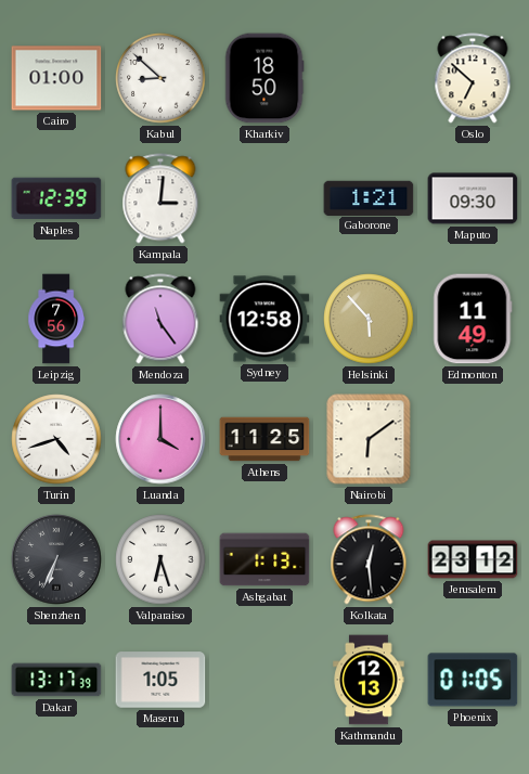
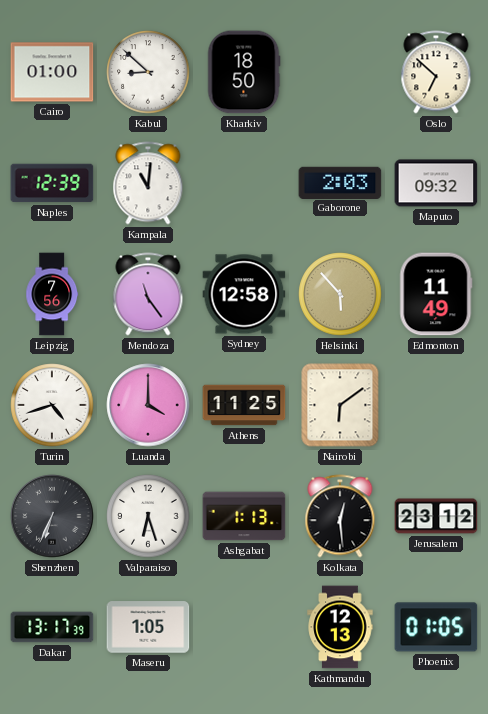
Kampala: 3:01 -> 11:01 (148, 183)
Gaborone: 1:21 -> 2:03 (340, 182)
Maputo: 09:30 -> 09:32 (436, 183)
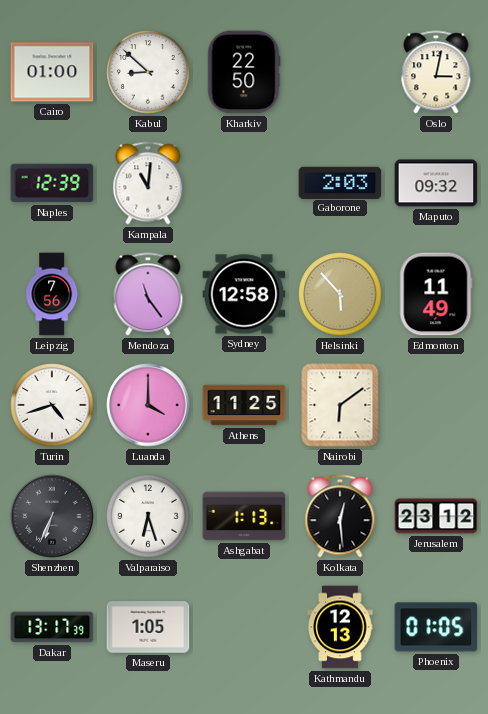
Kharkiv: 18:50 -> 22:50 (244, 72)
Oslo: 6:52 -> 3:02 (436, 72)
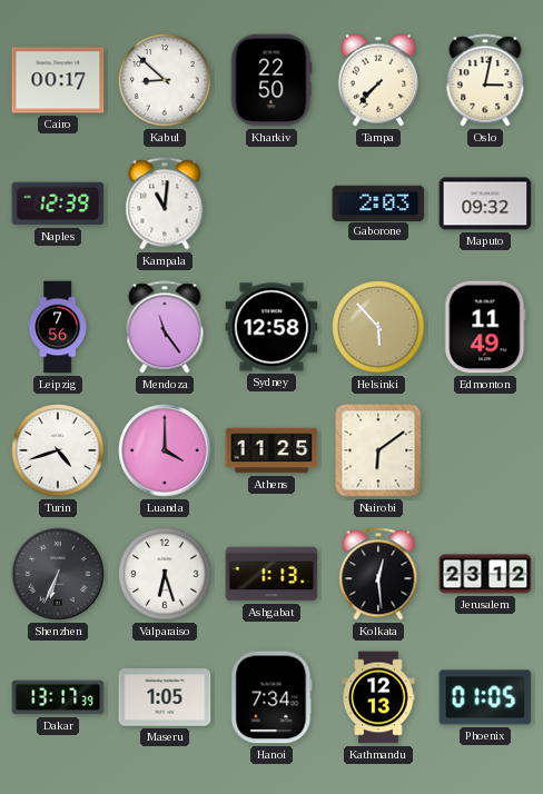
Cairo: 01:00 -> 00:17 (58, 80)
Tampa: none -> 7:37 (378, 80)
Hanoi: none -> 7:34 (271, 697)
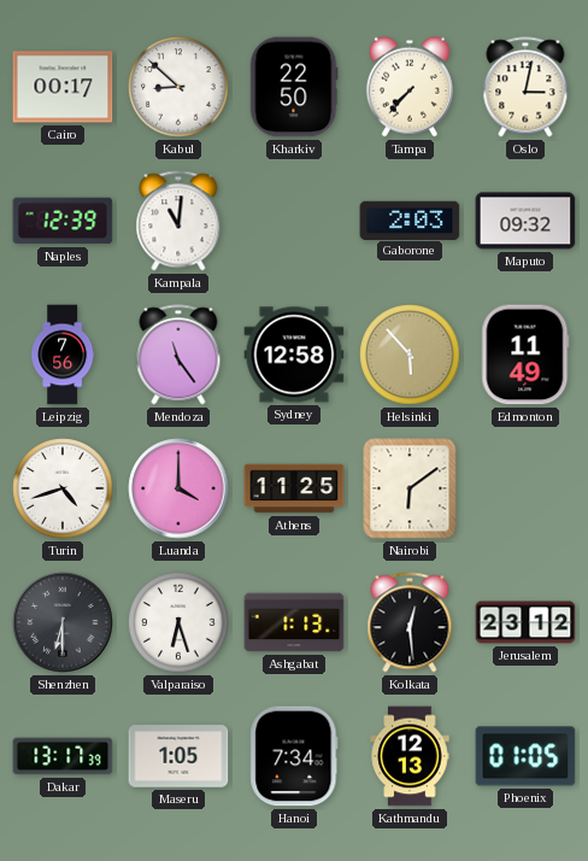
Shenzhen: 6:34 -> 6:30 (63, 622)
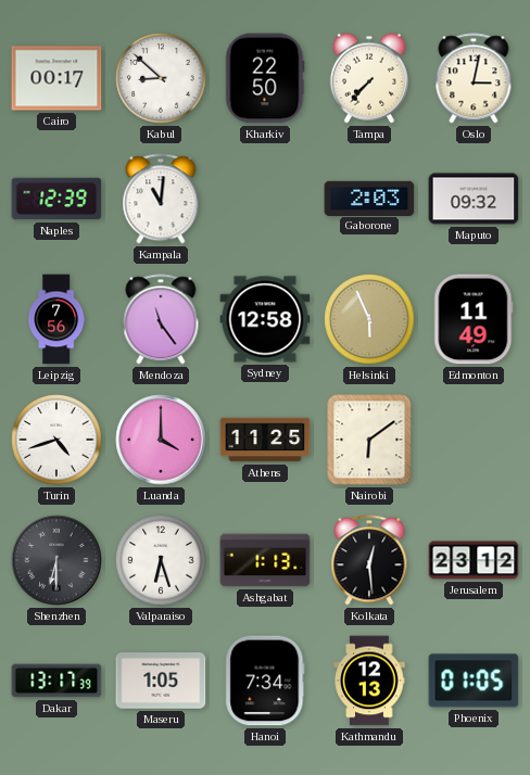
Helsinki: 5:53 -> 5:56 (369, 319)
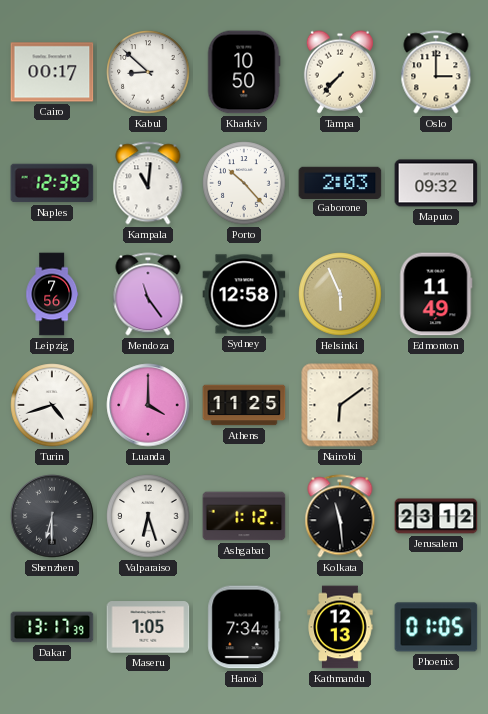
Kharkiv: 22:50 -> 10:50 (244, 72)
Oslo: 3:02 -> 3:00 (436, 72)
Porto: none -> 10:23 (244, 183)
Ashgabat: 1:13 -> 1:12 (244, 516)
Kolkata: 12:29 -> 11:29 (340, 516)
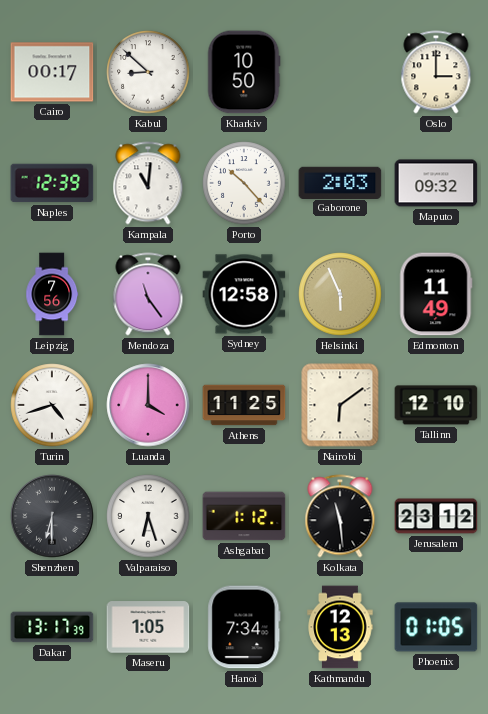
Tampa: 7:37 -> none (340, 72)
Tallinn: none -> 12:10 (436, 405)
